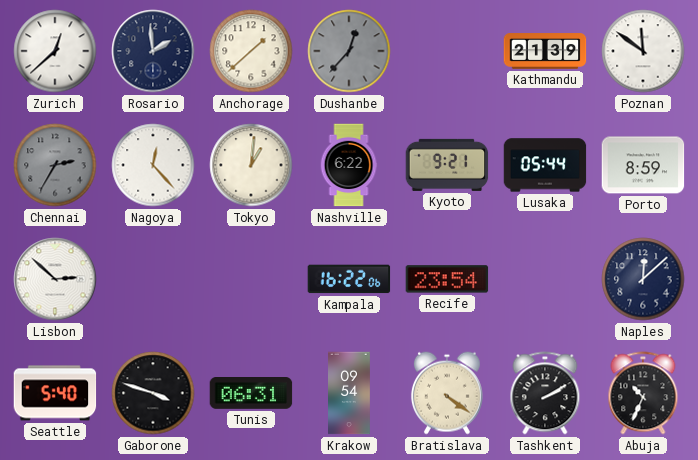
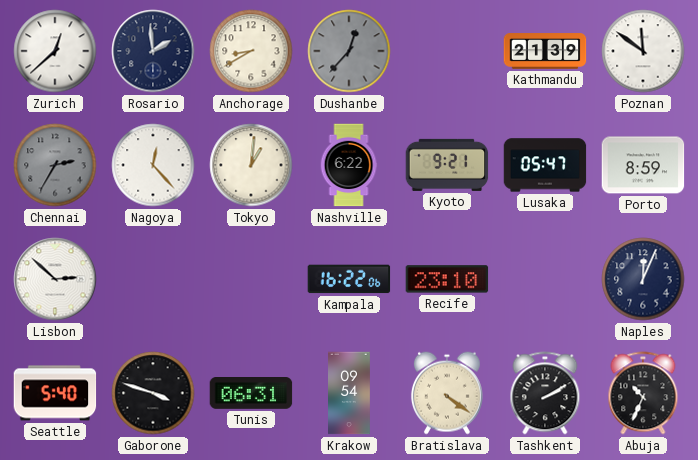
Anchorage: 1:38 -> 8:40 (251, 51)
Lusaka: 05:44 -> 05:47 (545, 165)
Recife: 23:54 -> 23:10 (447, 279)
Naples: 12:08 -> 12:04 (643, 279)
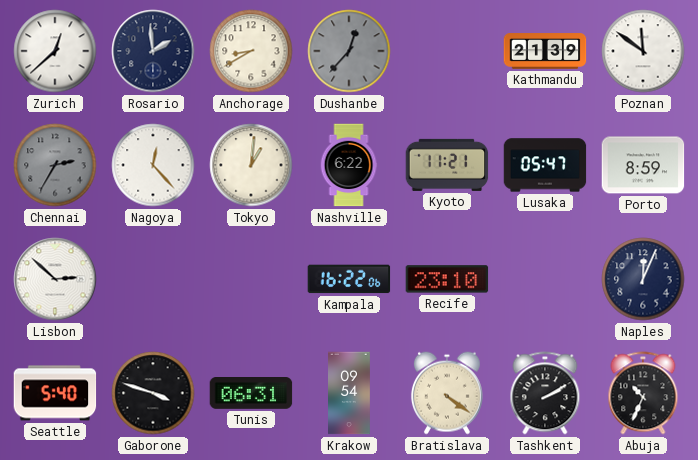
Kyoto: 9:21 -> 11:21 (447, 165)
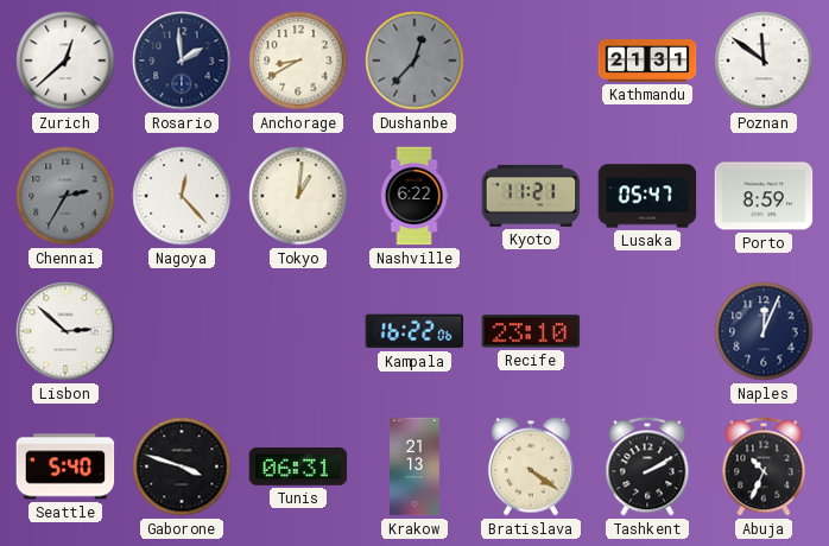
Kathmandu: 21:39 -> 21:31 (647, 61)
Krakow: 09:54 -> 21:13 (416, 466)
